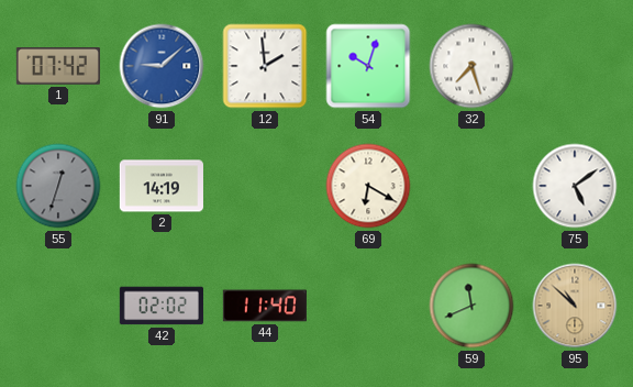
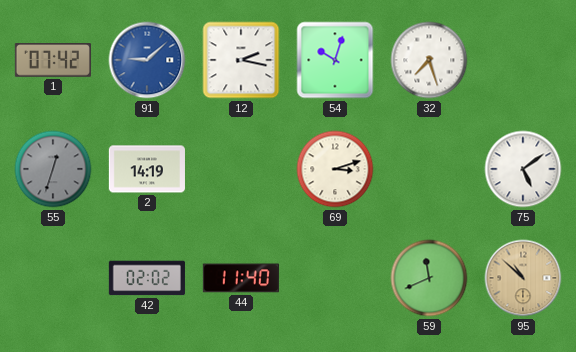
12: 1:59 -> 2:17 (241, 60)
69: 6:20 -> 3:12 (335, 169)
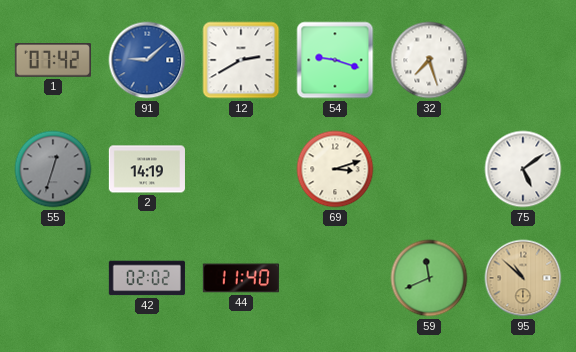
12: 2:17 -> 2:40 (241, 60)
54: 10:03 -> 9:18 (335, 60)
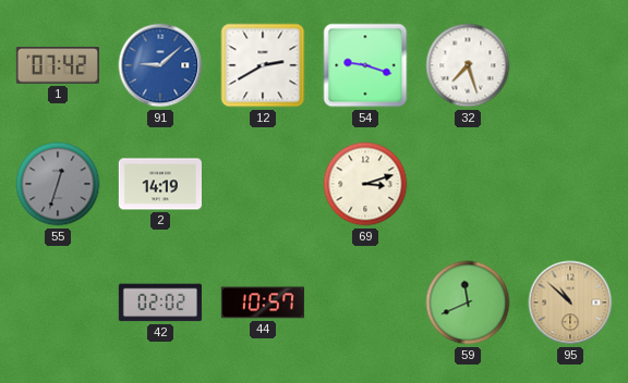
75: 5:09 -> none (523, 169)
44: 11:40 -> 10:57 (263, 302)
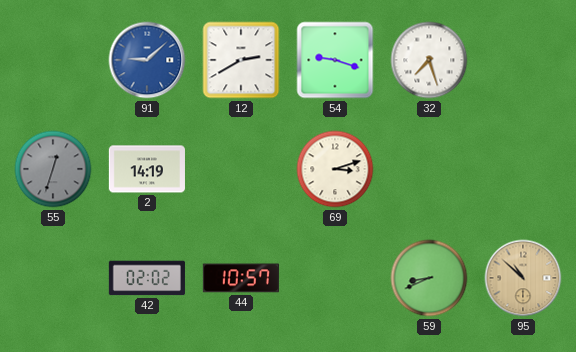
1: 07:42 -> none (58, 65)
59: 11:41 -> 8:41 (429, 278)
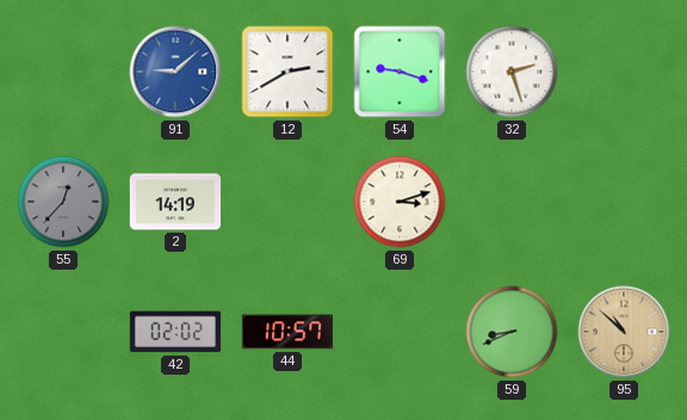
32: 7:27 -> 2:27 (512, 72)
55: 12:33 -> 12:37 (63, 202)
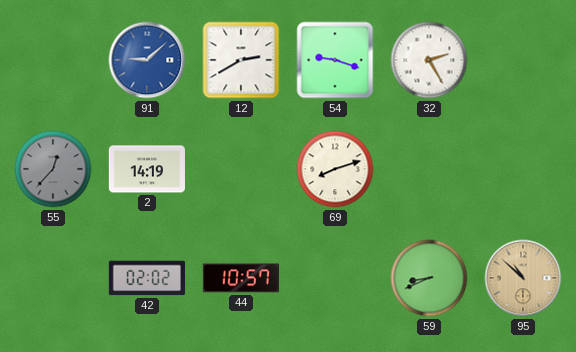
32: 2:27 -> 2:25 (429, 60)
69: 3:12 -> 8:12 (335, 169)
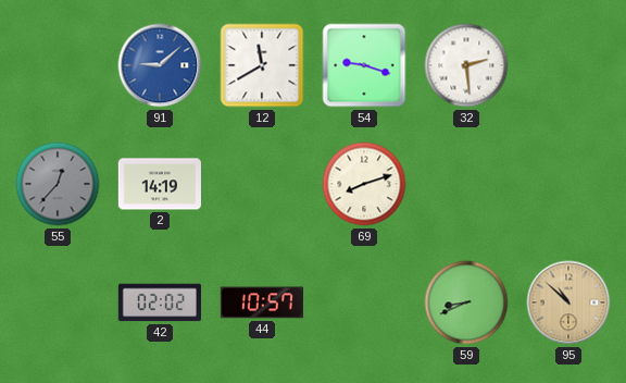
12: 2:40 -> 11:40 (262, 65)
32: 2:25 -> 2:29 (466, 65)
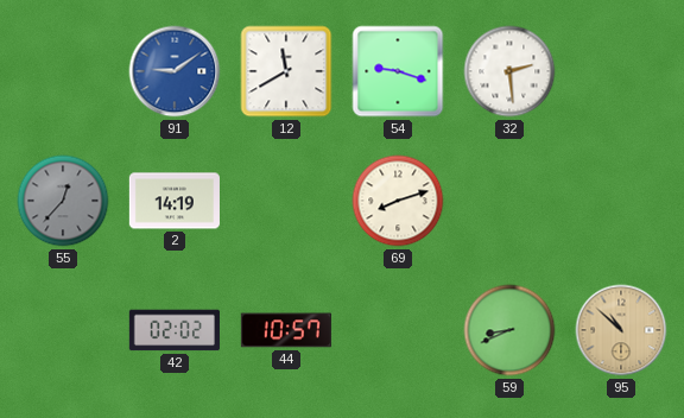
91: 9:08 -> 9:09 (175, 71)
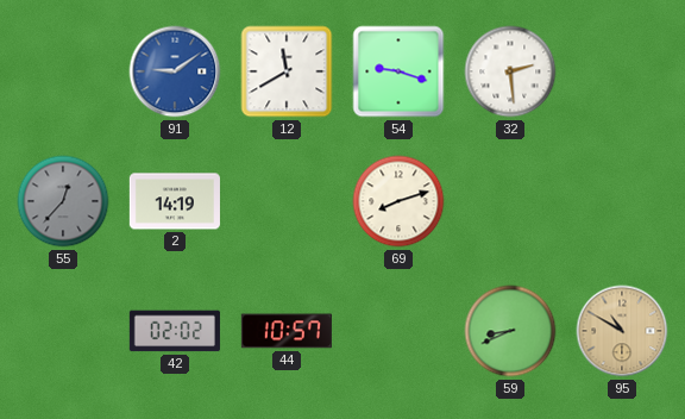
95: 10:52 -> 10:50 (622, 331)
